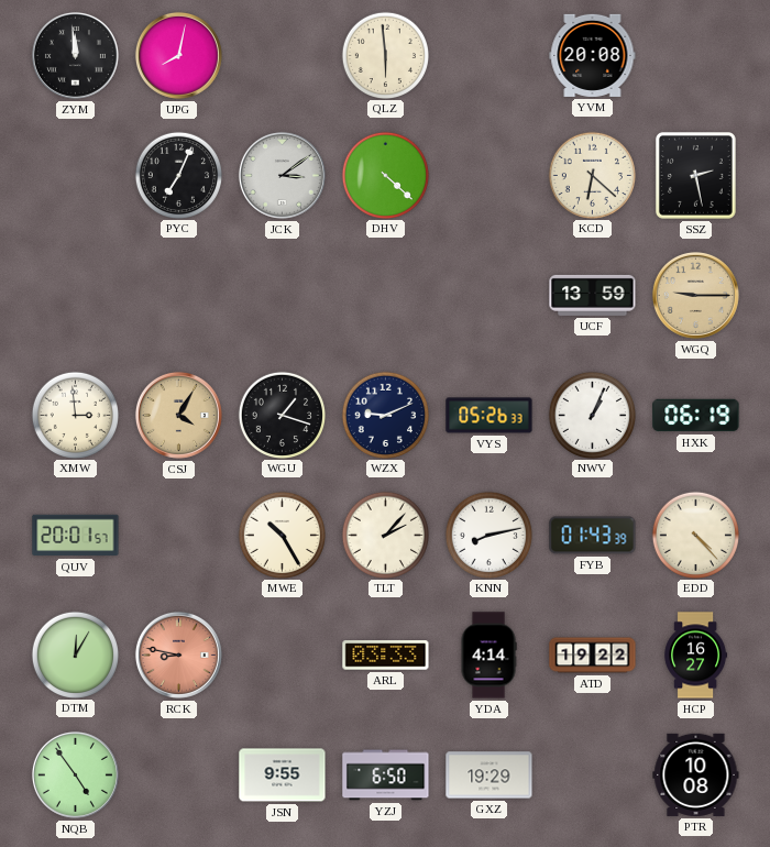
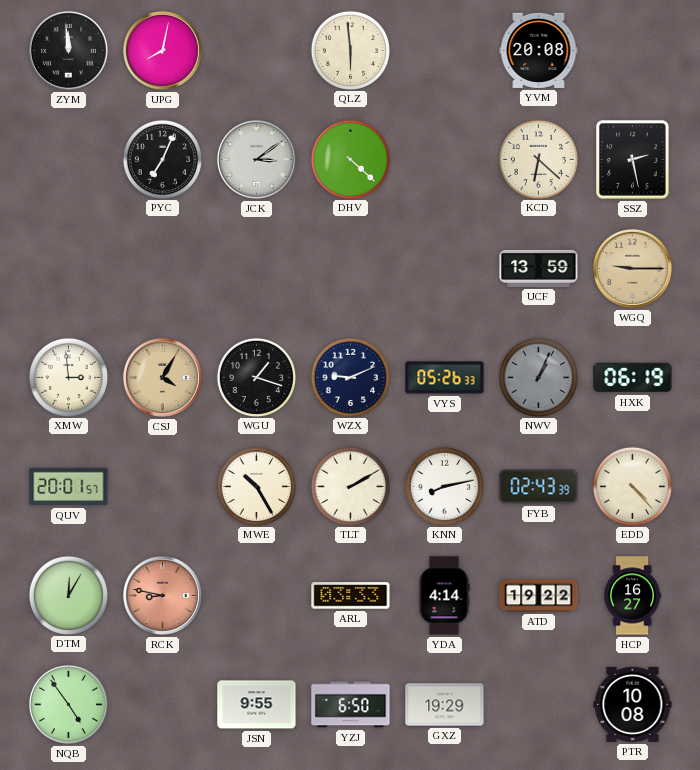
NWV dial: white -> grey (538, 377)
TLT: 2:07 -> 2:10 (350, 486)
FYB: 01:43 -> 02:43 (539, 487)
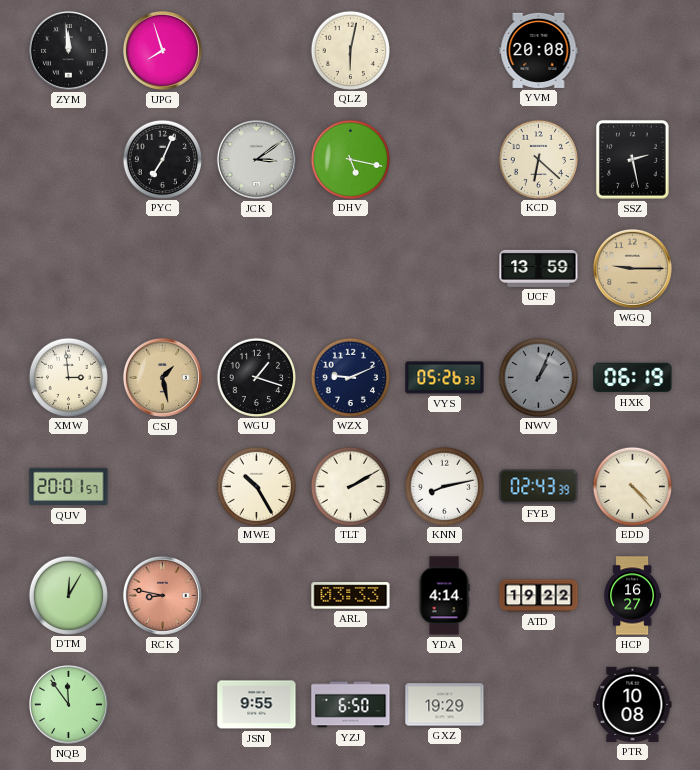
UPG: 8:02 -> 7:57 (162, 50)
QLZ: 5:59 -> 6:02 (350, 50)
DHV: 4:22 -> 5:17 (350, 159)
CSJ: 4:05 -> 1:28 (162, 377)
NQB: 4:54 -> 11:54 (68, 704)
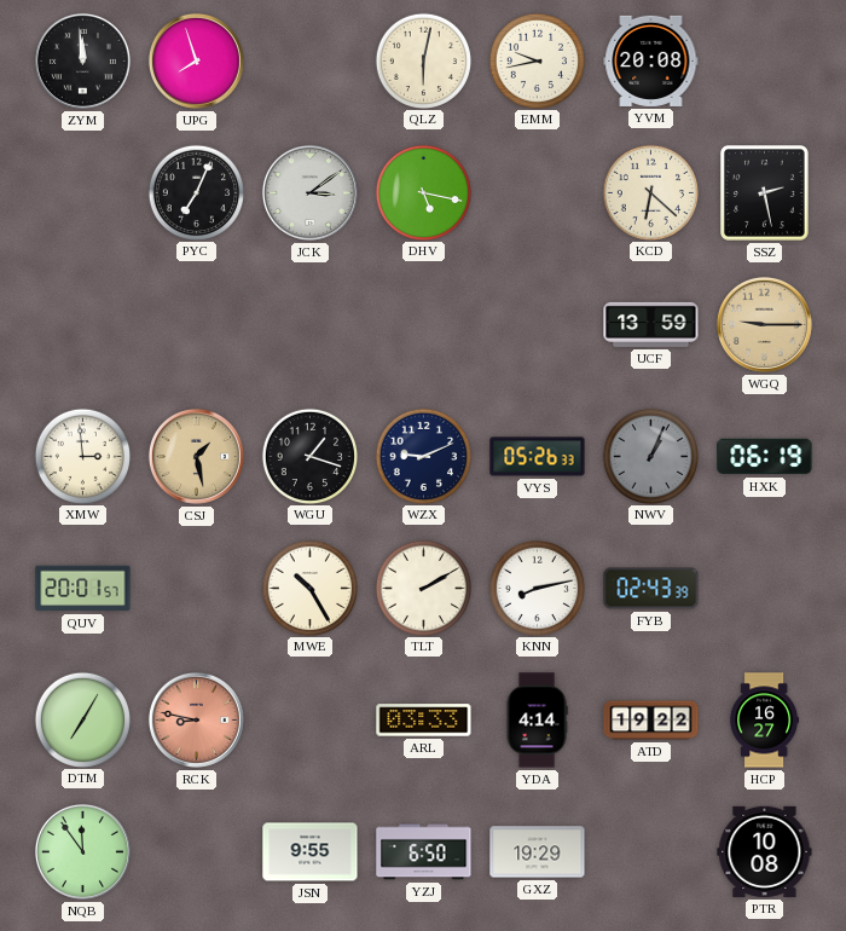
EMM: none -> 9:43 (537, 60)
EDD: 4:23 -> none (632, 486)
DTM: 12:05 -> 7:05 (82, 719)
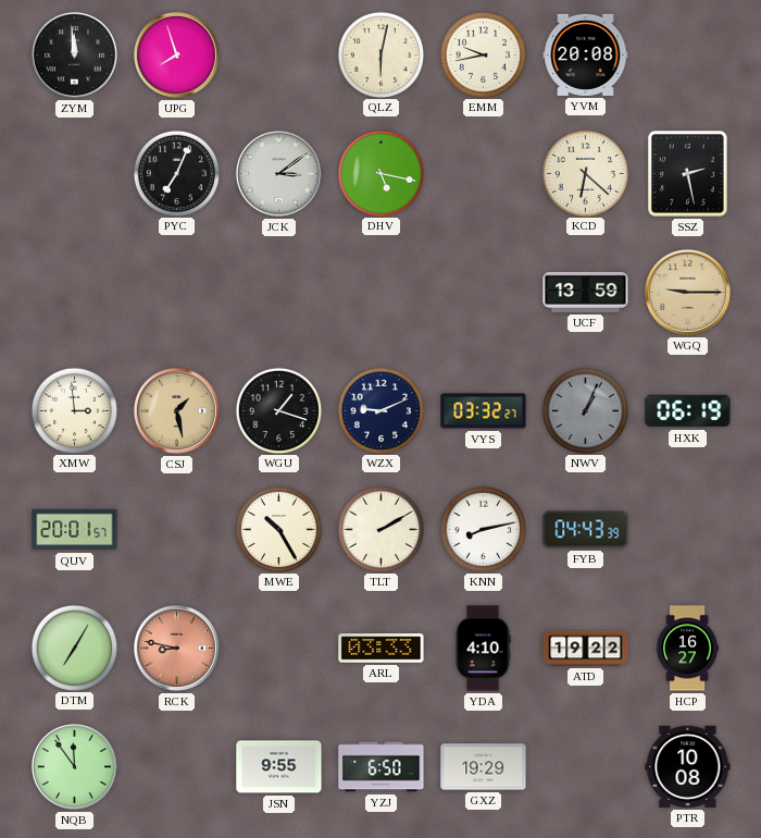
VYS: 05:26 -> 03:32 (484, 411)
FYB: 02:43 -> 04:43 (586, 530)
YDA: 4:14 -> 4:10 (483, 649)
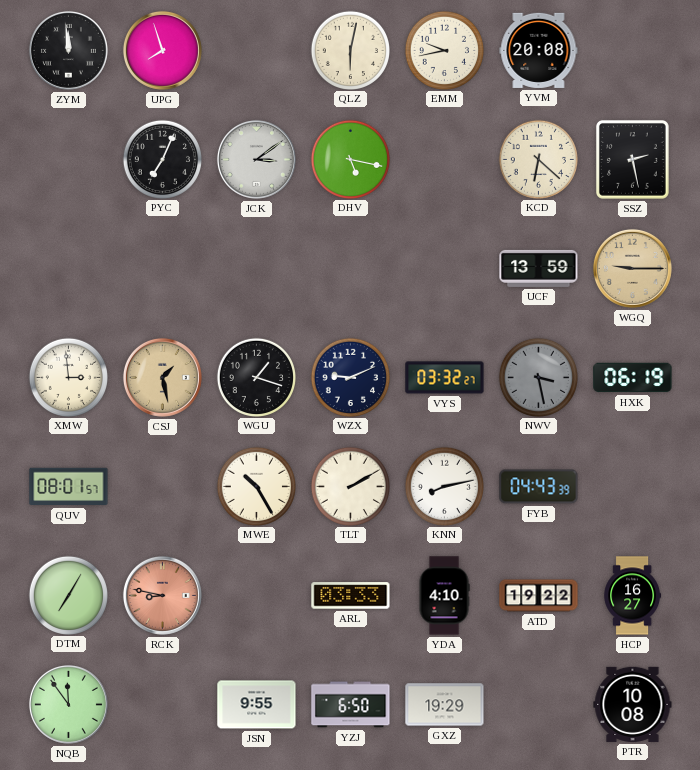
NWV: 1:04 -> 3:28 (538, 377)
QUV: 20:01 -> 08:01 (69, 487)
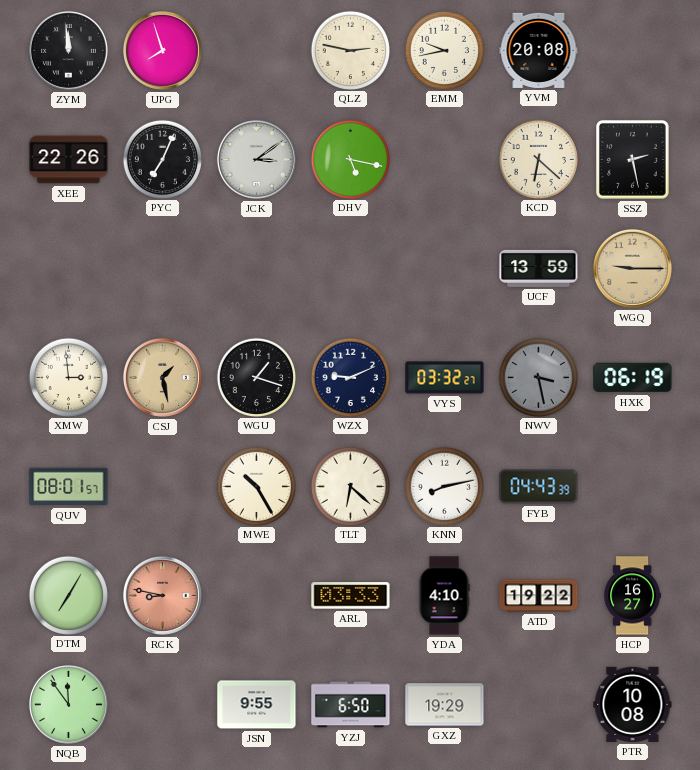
QLZ: 6:02 -> 2:47 (350, 50)
XEE: none -> 22:26 (69, 160)
TLT: 2:10 -> 6:22 (350, 486)
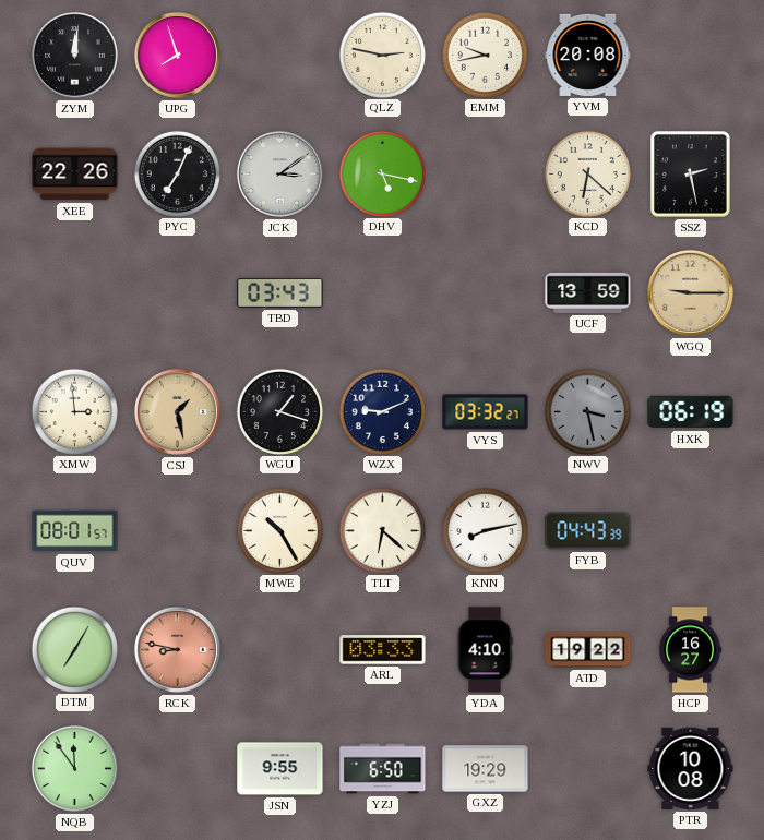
ZYM: 11:59 -> 12:01 (74, 55)
TBD: none -> 03:43 (280, 292)
